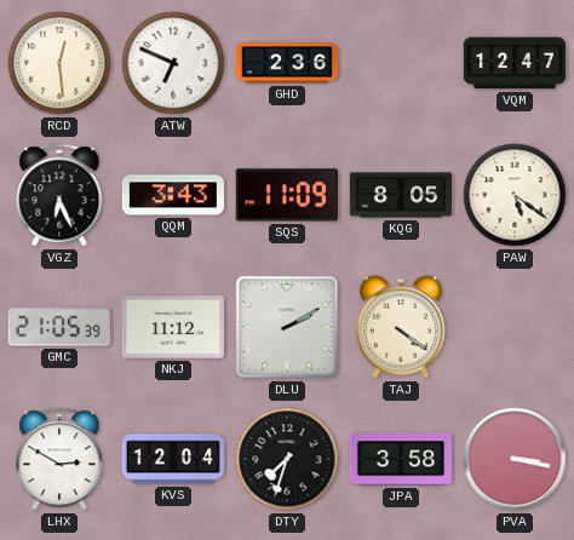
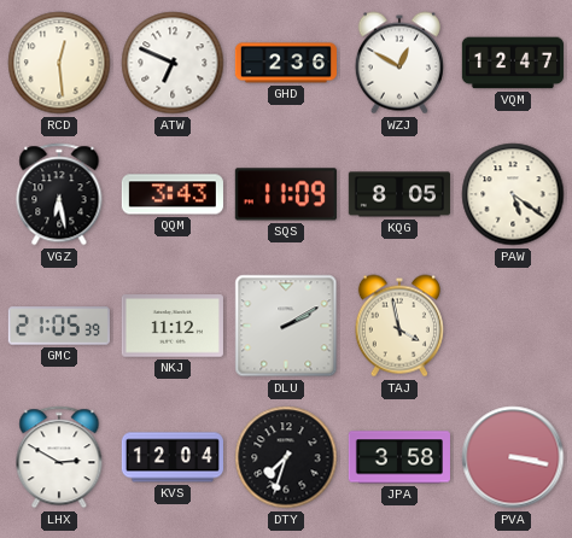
WZJ: none -> 12:50 (399, 63)
VGZ: 6:26 -> 6:28 (59, 194)
TAJ: 4:21 -> 3:58 (399, 326)
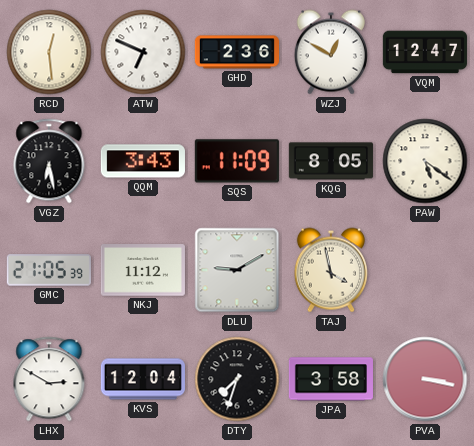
DLU: 2:10 -> 9:10 (237, 270)
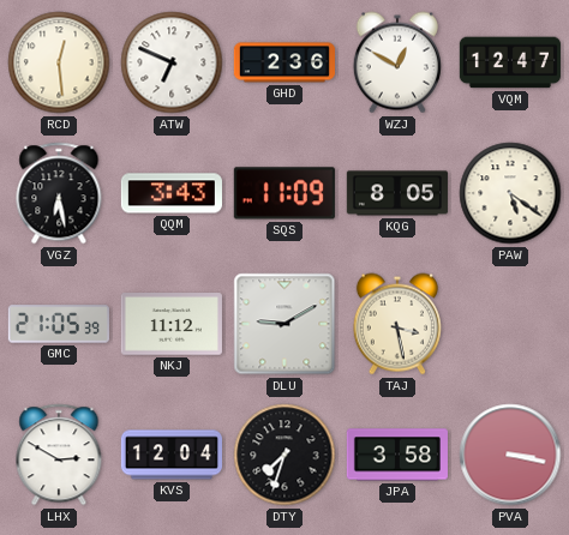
TAJ: 3:58 -> 3:28 (397, 324)
